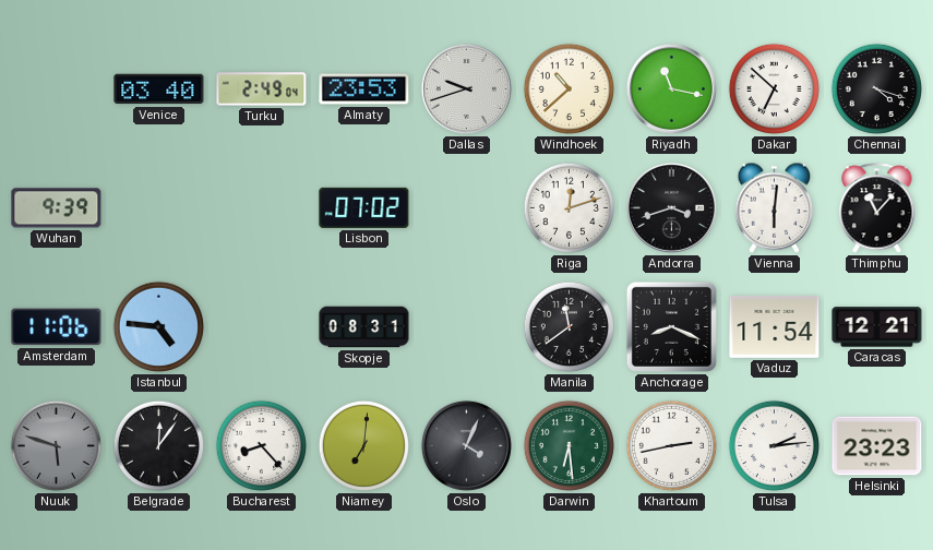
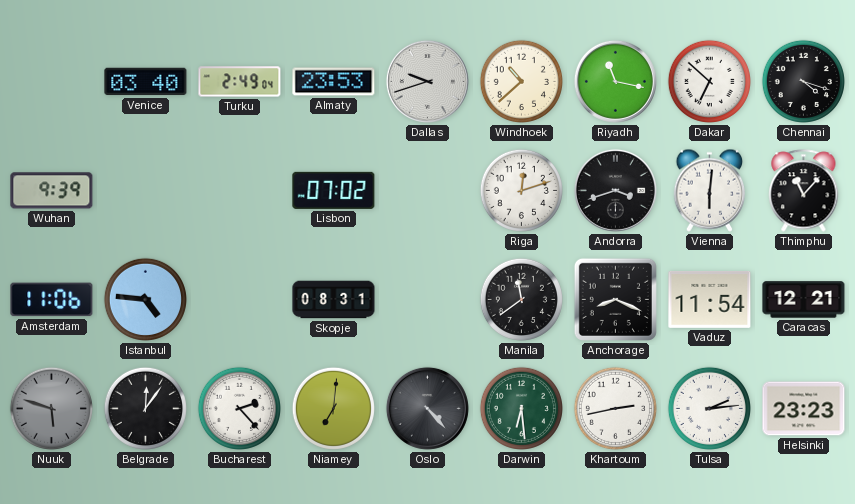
Bucharest: 8:23 -> 2:23 (239, 408)
Oslo: 4:04 -> 4:23 (427, 408)
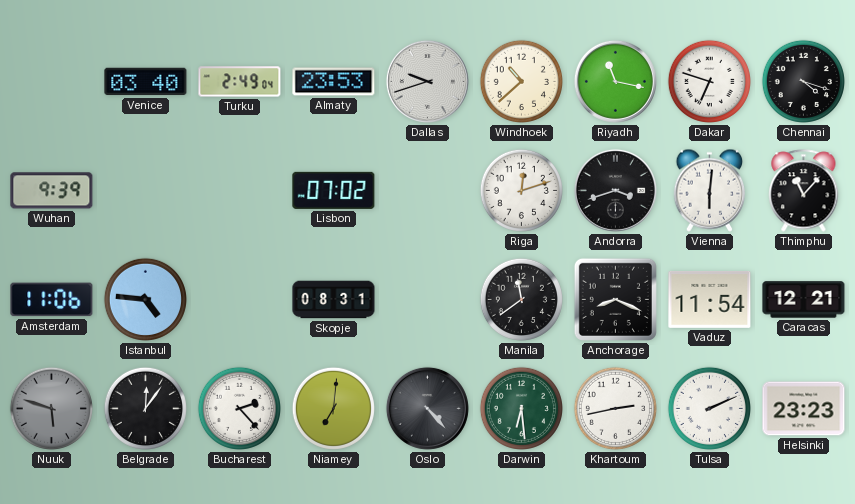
Dakar: 6:52 -> 6:48 (709, 81)
Tulsa: 2:14 -> 2:11 (709, 408)
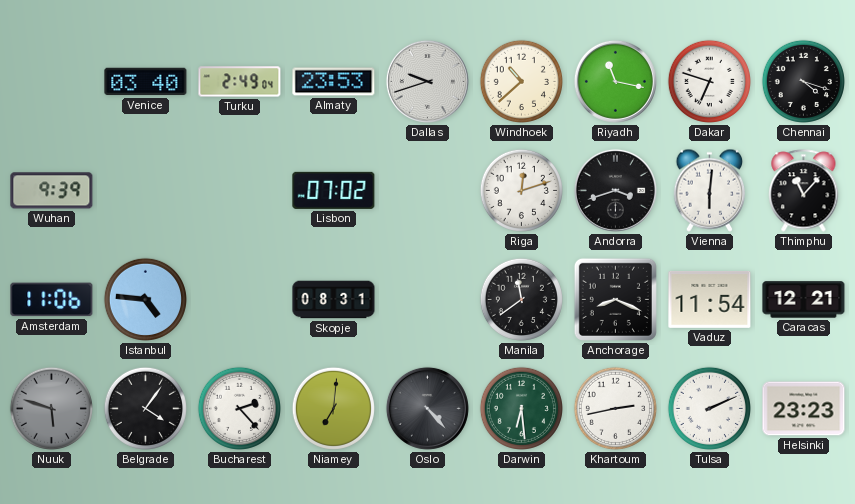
Belgrade: 12:06 -> 4:06 (145, 408)
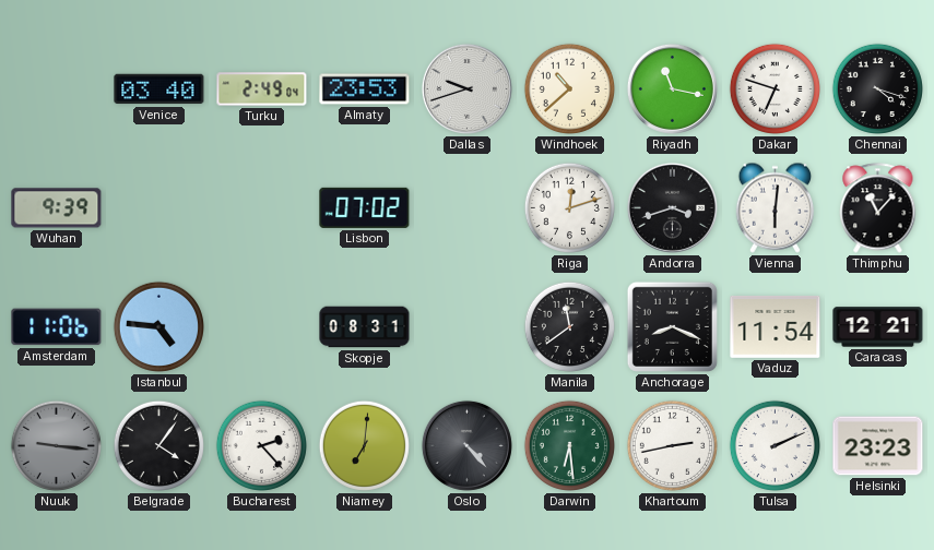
Nuuk: 5:48 -> 9:16 (56, 445)
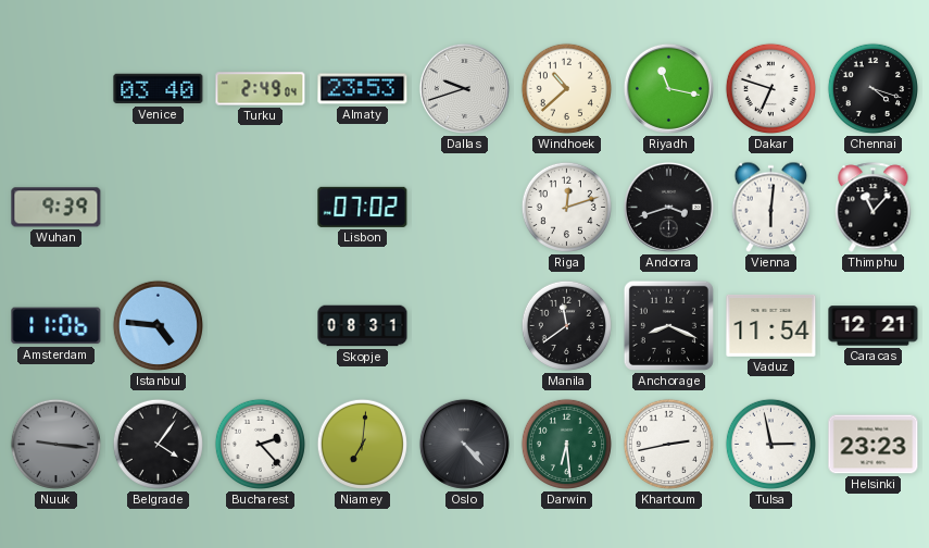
Tulsa: 2:11 -> 2:58 (770, 444)
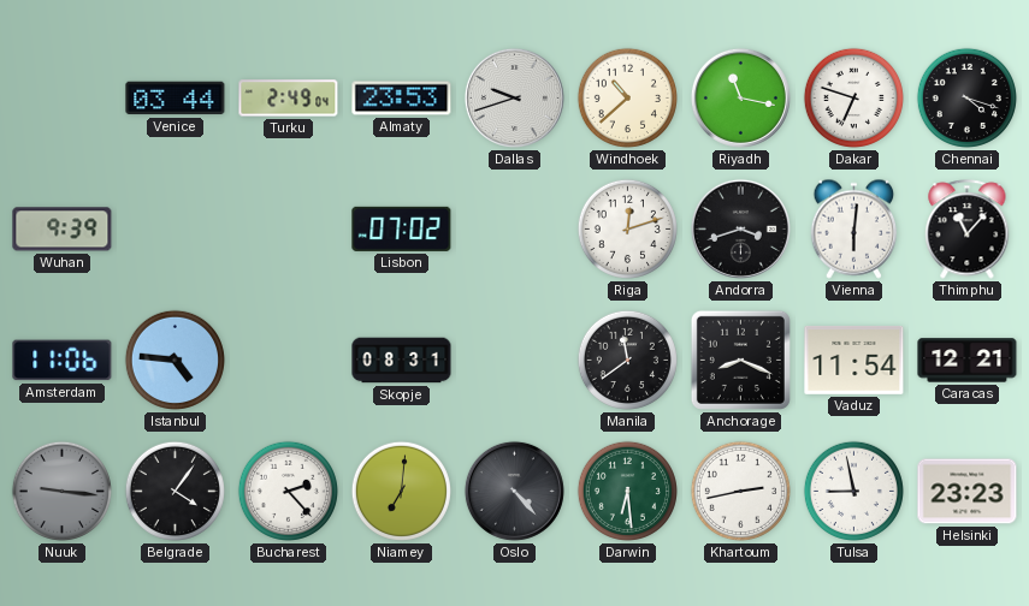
Venice: 03:40 -> 03:44 (176, 99)
Tulsa: 2:58 -> 8:58 (853, 491)
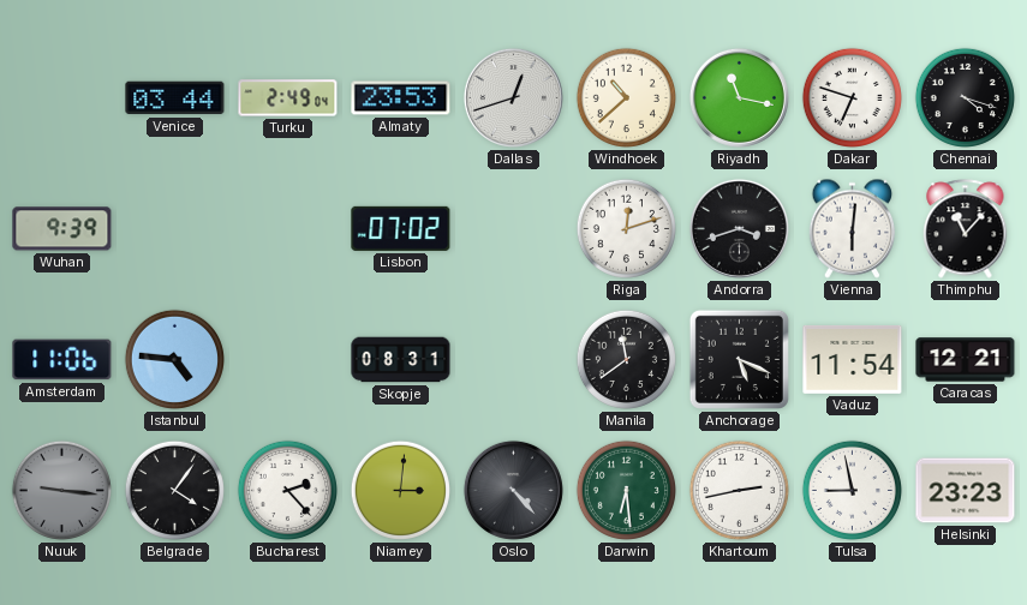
Dallas: 9:42 -> 12:42 (513, 97)
Anchorage: 8:19 -> 5:19 (739, 359)
Niamey: 7:01 -> 3:01 (400, 490)
